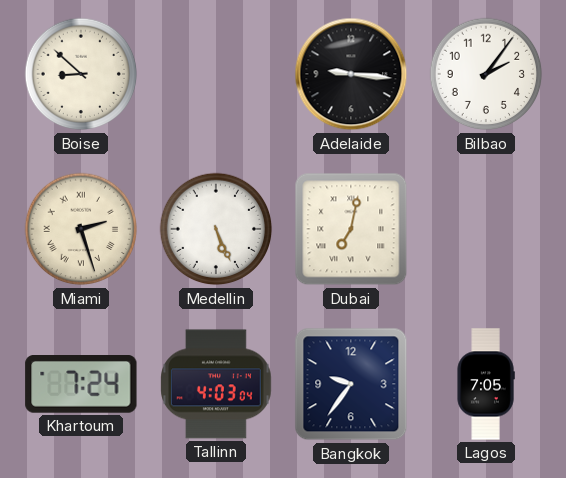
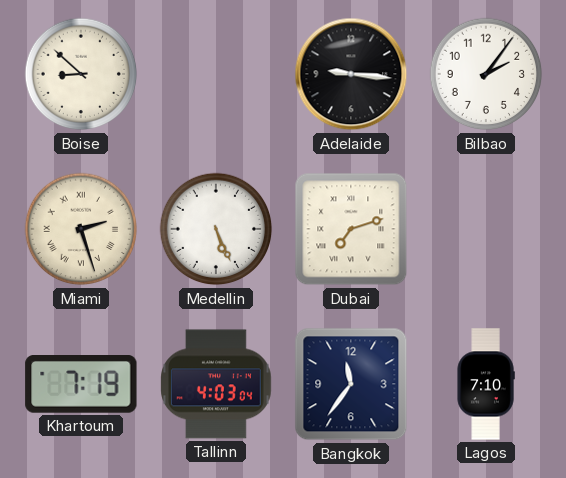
Dubai: 7:02 -> 7:12 (351, 229)
Khartoum: 7:24 -> 7:19 (81, 385)
Bangkok: 9:36 -> 11:36 (351, 384)
Lagos: 7:05 -> 7:10 (486, 384)
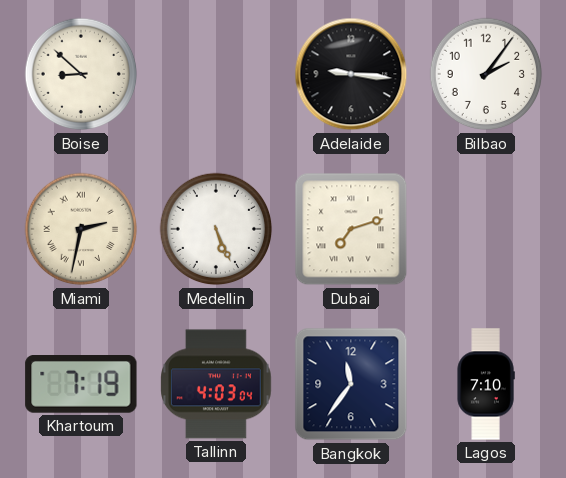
Miami: 2:27 -> 2:32 (81, 229)
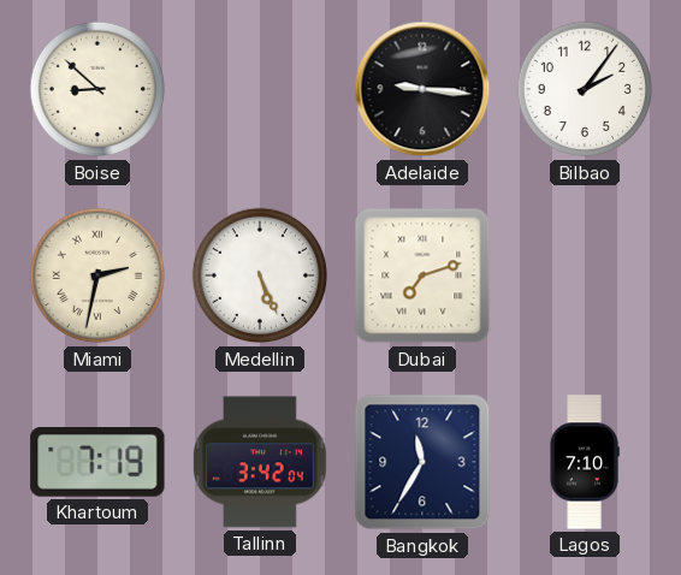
Tallinn: 4:03 -> 3:42 (260, 462)
Bangkok: 11:36 -> 11:35 (422, 462)
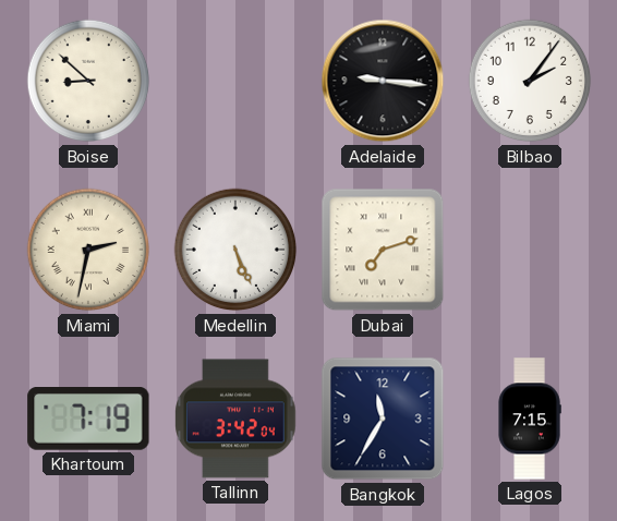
Lagos: 7:10 -> 7:15 (530, 419)
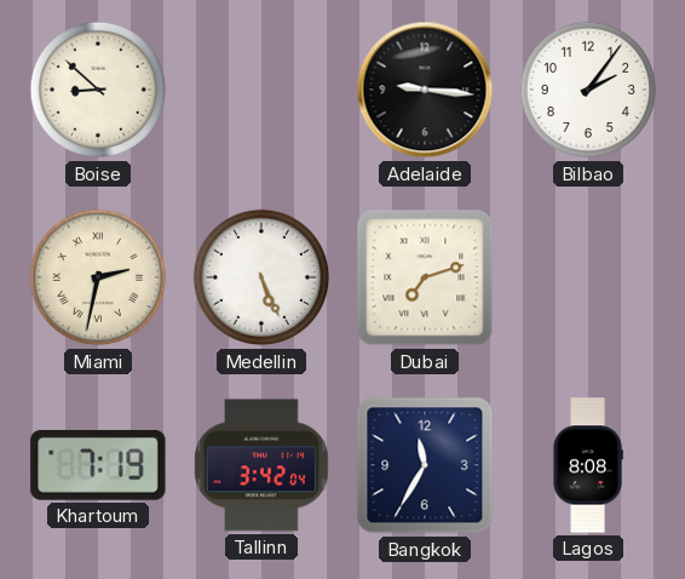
Lagos: 7:15 -> 8:08 (588, 465)
